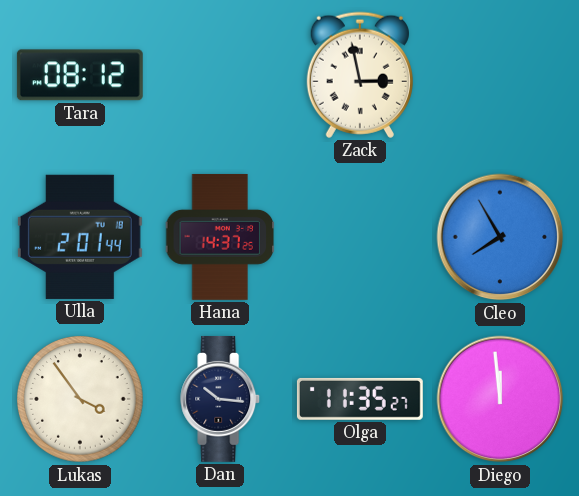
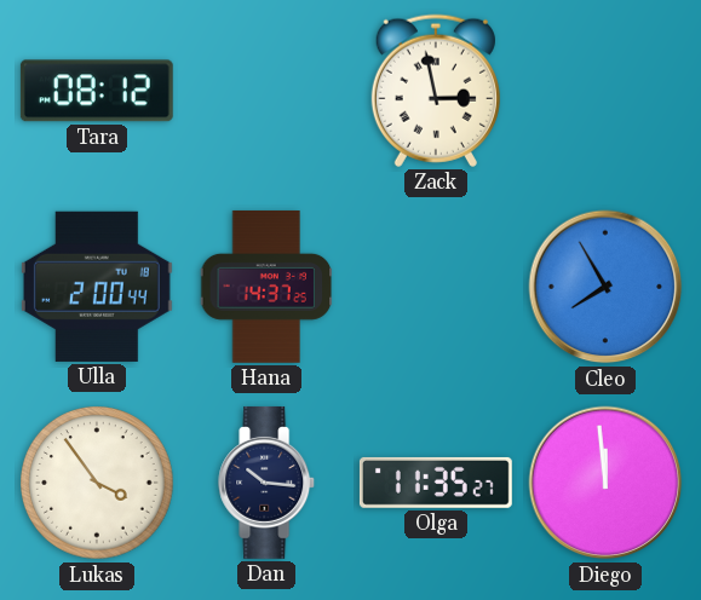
Ulla: 2:01 -> 2:00 (97, 287)
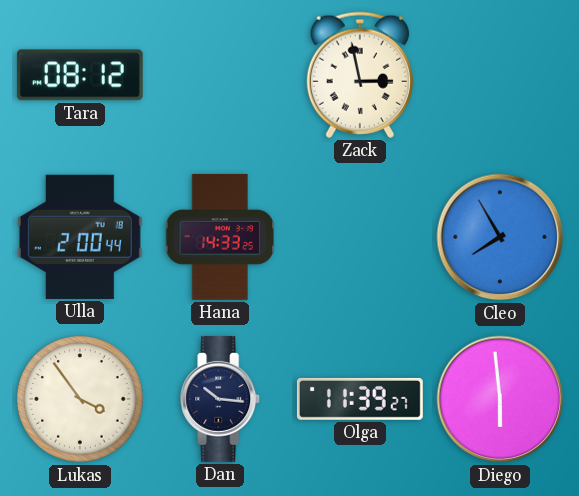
Hana: 14:37 -> 14:33 (220, 237)
Olga: 11:35 -> 11:39 (360, 399)
Diego: 11:59 -> 5:59 (500, 399)
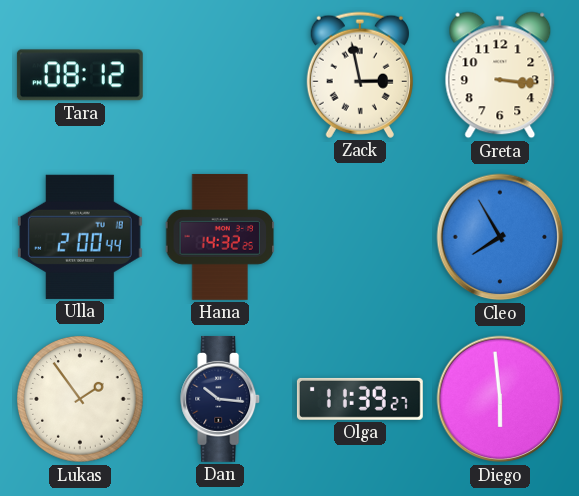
Greta: none -> 3:16 (500, 75)
Hana: 14:33 -> 14:32 (220, 237)
Lukas: 3:54 -> 1:54 (80, 399)
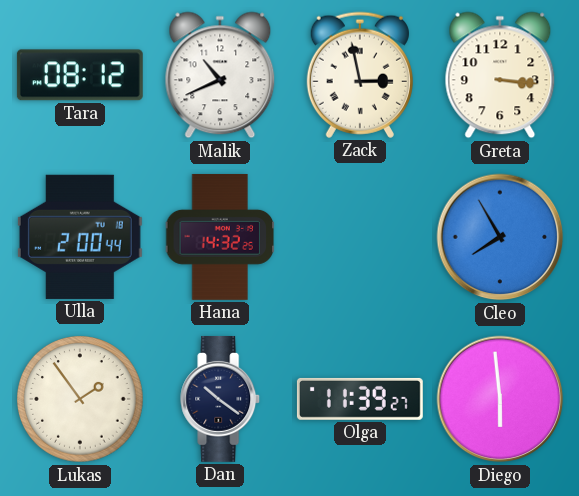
Malik: none -> 10:41 (220, 75)
Dan: 10:16 -> 10:21 (221, 399)
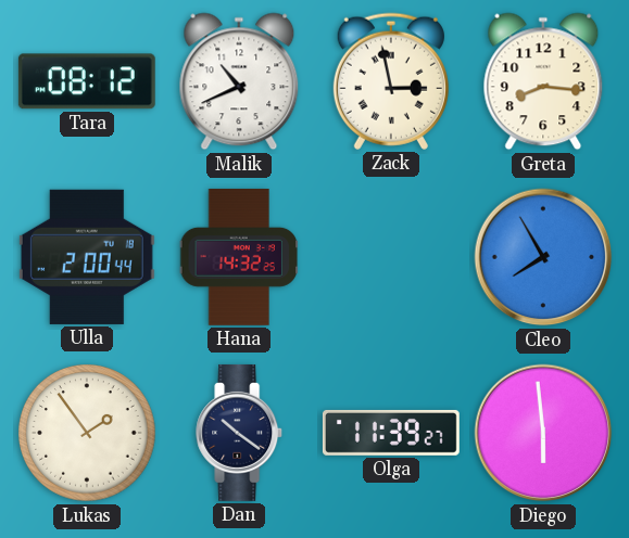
Greta: 3:16 -> 8:16 (543, 81)
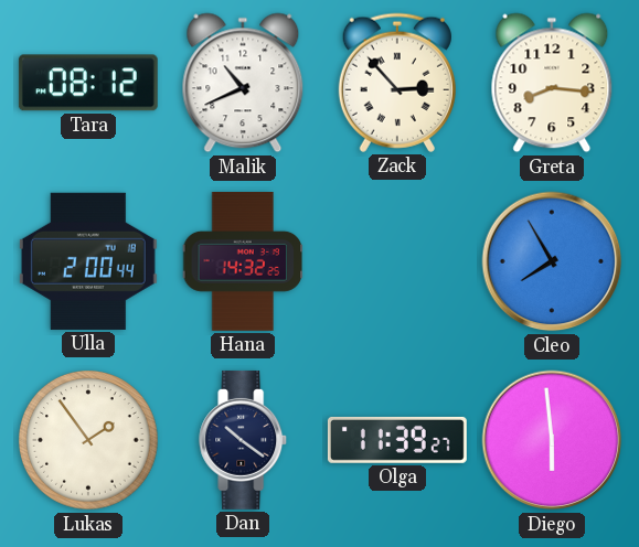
Zack: 2:58 -> 2:53 (397, 83)
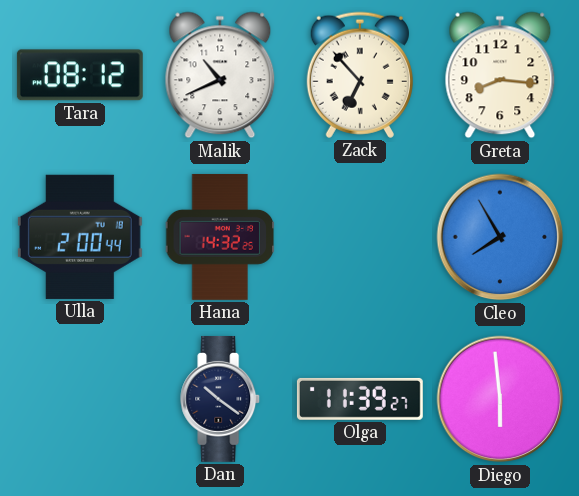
Zack: 2:53 -> 6:53 (360, 75)
Lukas: 1:54 -> none (88, 440)
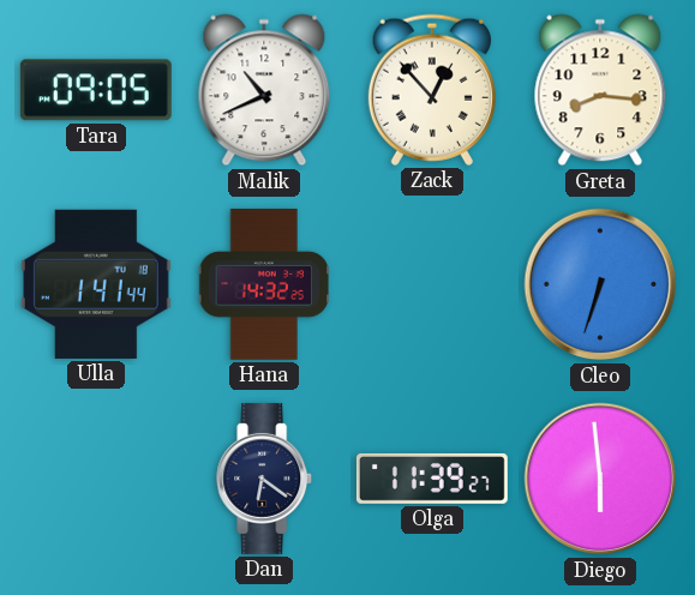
Tara: 08:12 -> 09:05 (96, 90)
Zack: 6:53 -> 12:53 (432, 90)
Ulla: 2:00 -> 1:41 (96, 284)
Cleo: 7:55 -> 6:33 (600, 284)
Dan: 10:21 -> 6:21 (265, 479)
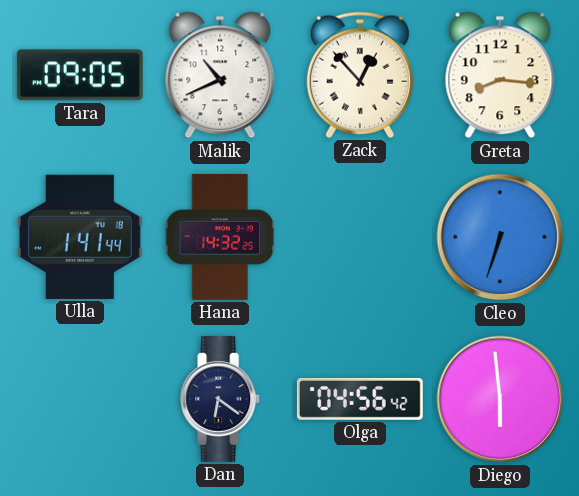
Olga: 11:39 -> 04:56 (360, 399)
